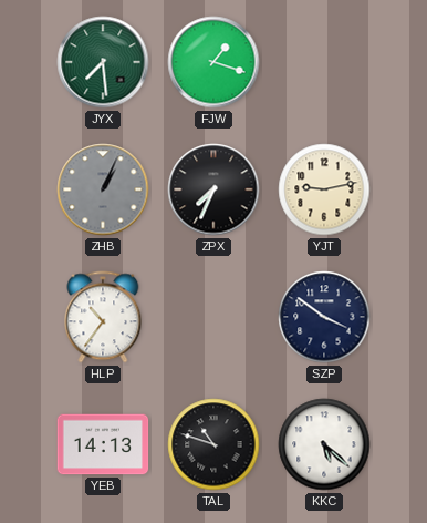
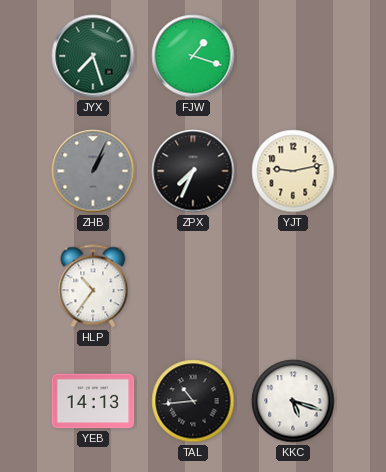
JYX: 7:29 -> 7:27 (93, 56)
SZP: 3:51 -> none (324, 317)
TAL: 10:48 -> 10:44 (193, 401)
KKC: 5:22 -> 5:18 (293, 401)
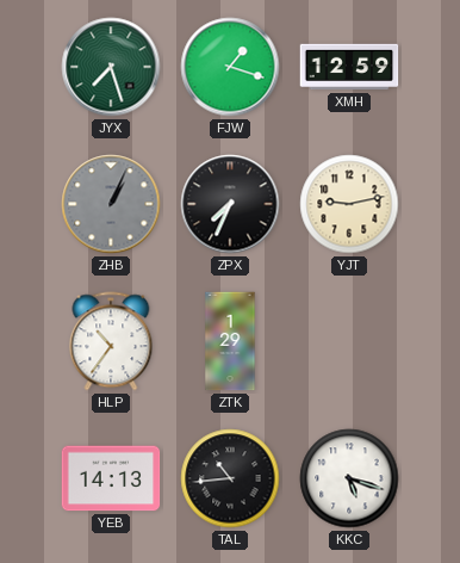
XMH: none -> 12:59 (349, 67)
ZTK: none -> 1:29 (230, 341)
